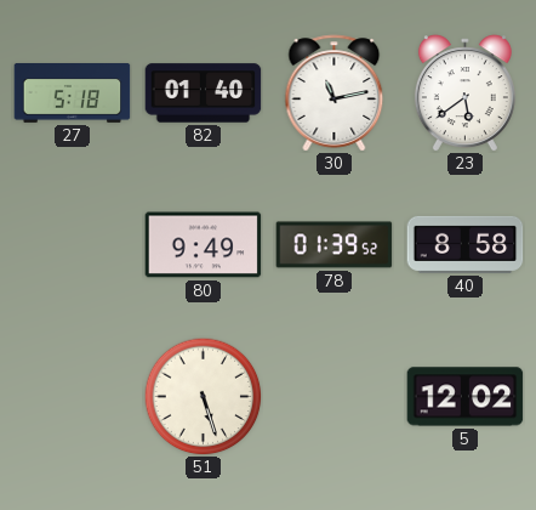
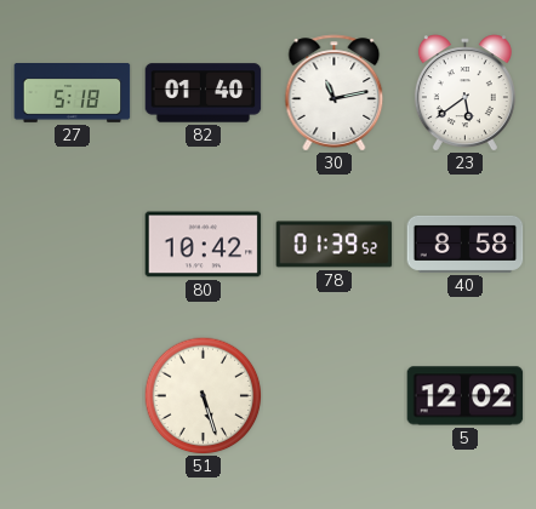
80: 9:49 -> 10:42 (204, 245)
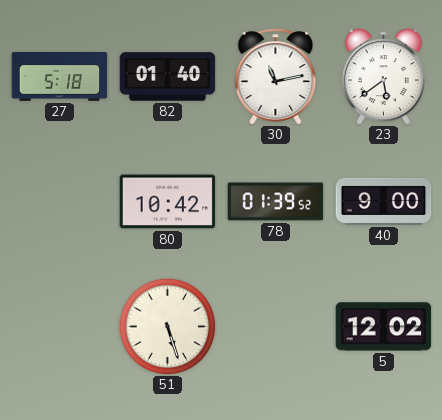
40: 8:58 -> 9:00 (384, 201)
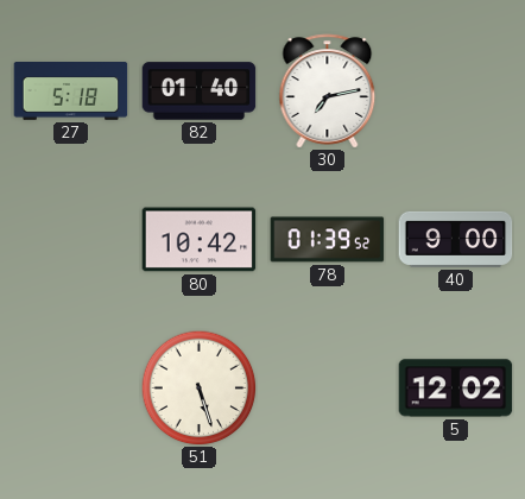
30: 11:13 -> 7:13 (328, 91)
23: 5:39 -> none (383, 77)
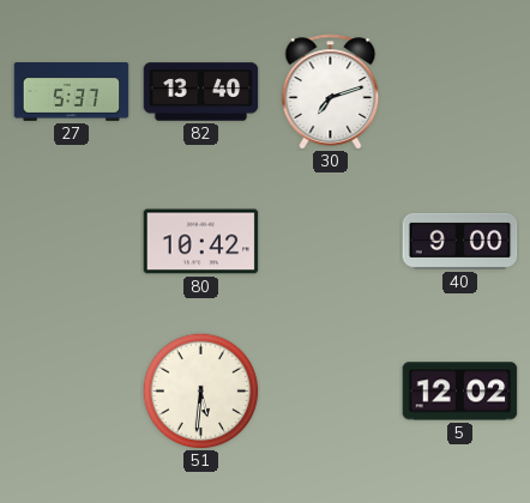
27: 5:18 -> 5:37 (72, 92)
82: 01:40 -> 13:40 (201, 92)
30: 7:13 -> 7:12 (331, 92)
78: 01:39 -> none (328, 240)
51: 5:27 -> 5:31 (200, 390)
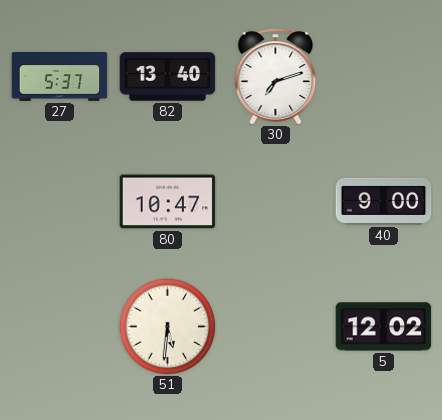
80: 10:42 -> 10:47 (168, 202)
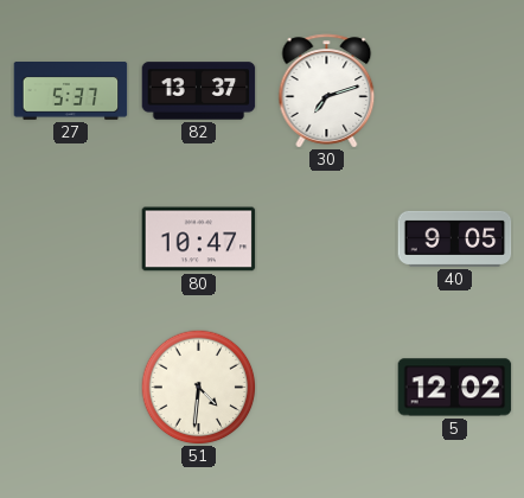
82: 13:40 -> 13:37 (199, 91)
40: 9:00 -> 9:05 (455, 238)
51: 5:31 -> 4:31 (198, 387)
